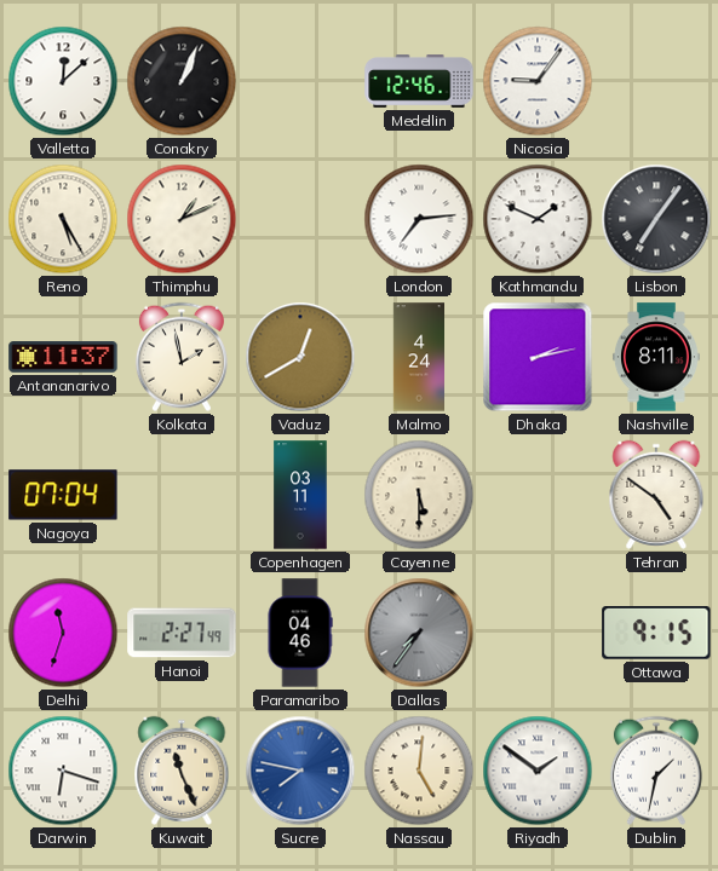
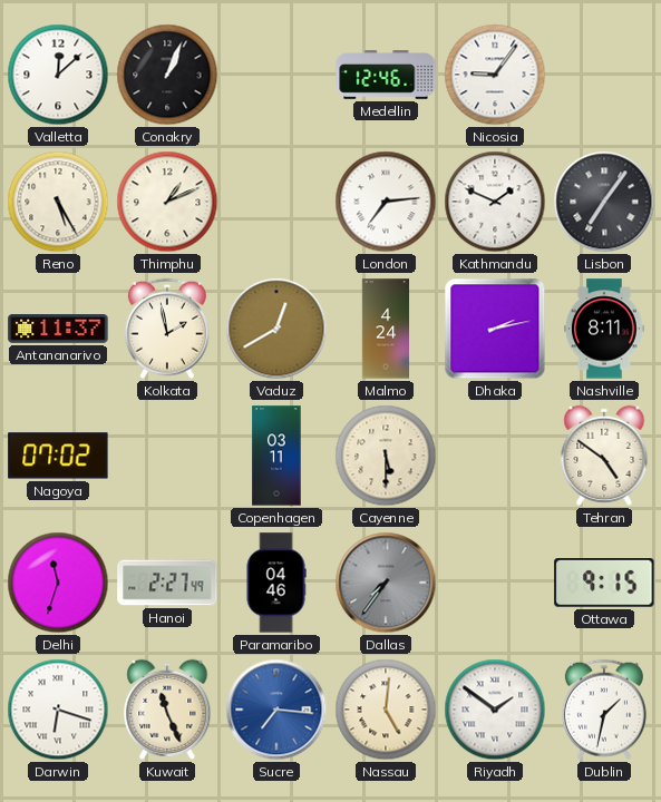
Nagoya: 07:04 -> 07:02 (58, 456)
Sucre: 7:47 -> 7:16 (276, 710)
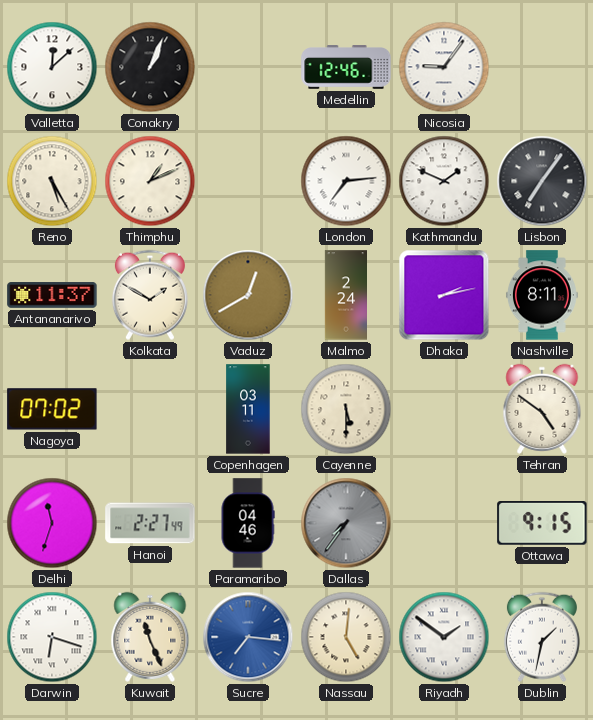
Kolkata: 1:58 -> 1:50 (150, 295)
Malmo: 4:24 -> 2:24 (345, 295)
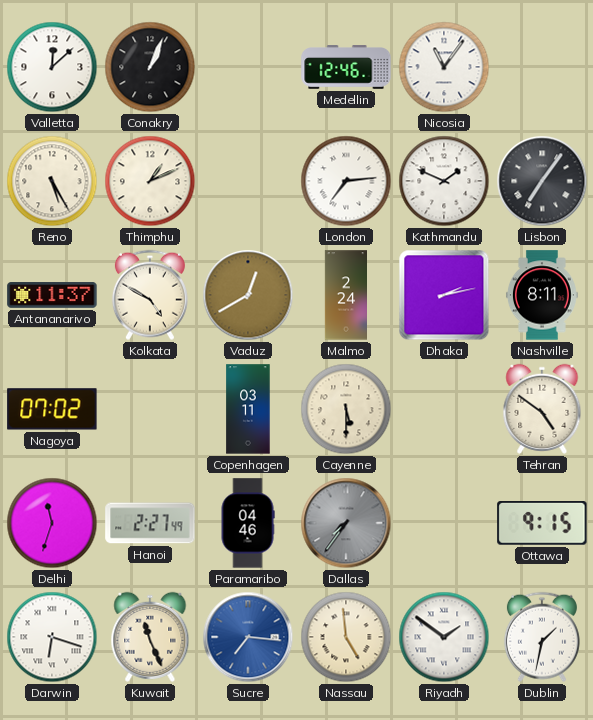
Nicosia: 9:06 -> 11:06 (444, 67)
Kolkata: 1:50 -> 4:50 (150, 295)
Nassau: 5:01 -> 4:59 (346, 637)
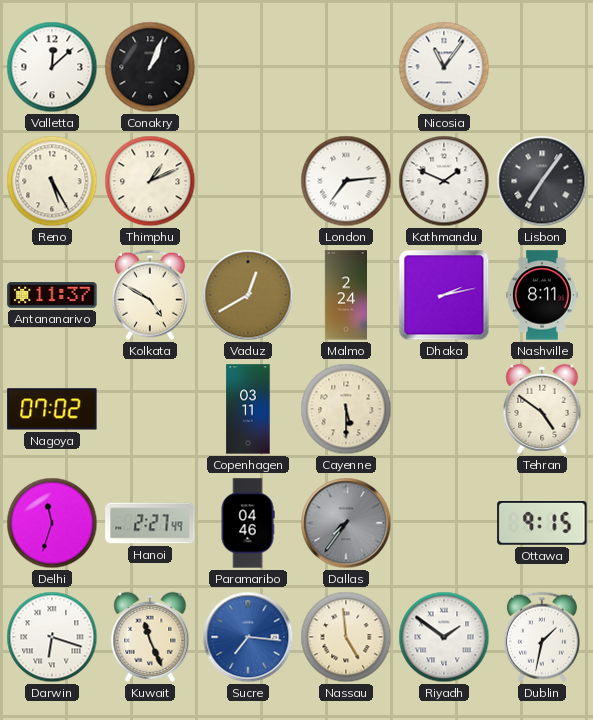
Medellin: 12:46 -> none (346, 67)
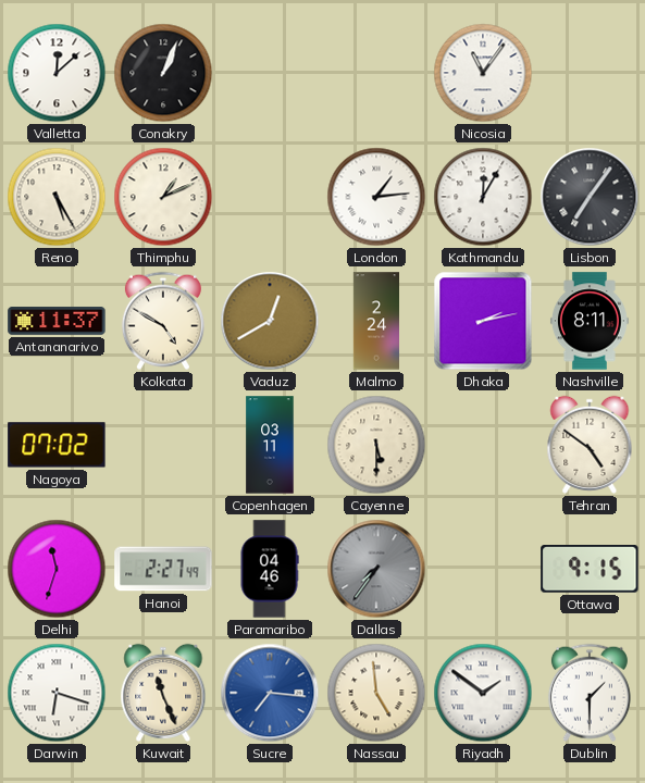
London: 7:14 -> 1:14 (376, 197)
Kathmandu: 1:49 -> 12:05 (483, 197)
Dublin: 1:32 -> 1:30 (590, 693)
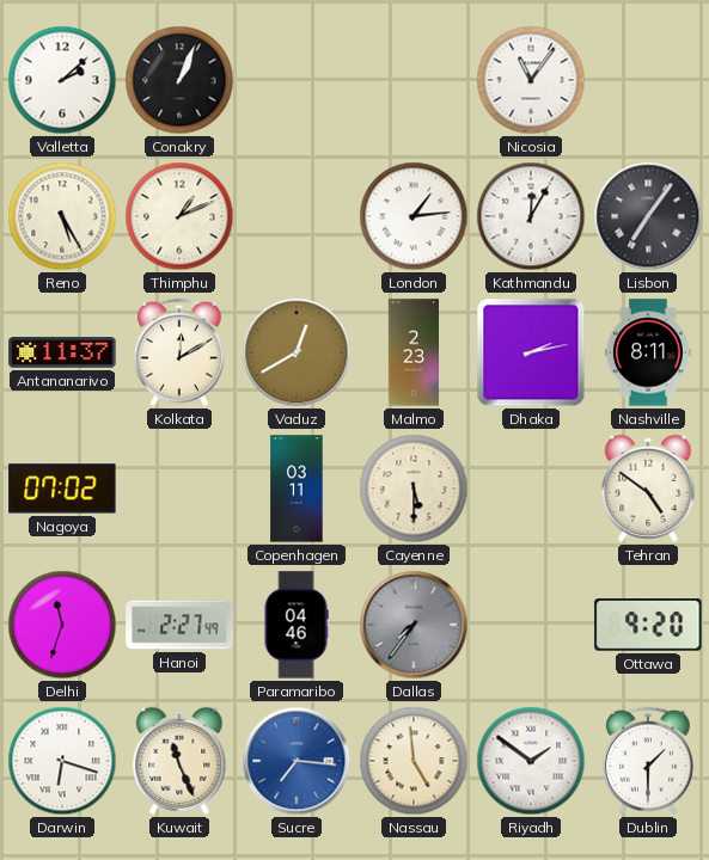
Valletta: 12:08 -> 2:08 (62, 80)
Kolkata: 4:50 -> 12:10 (179, 352)
Malmo: 2:24 -> 2:23 (412, 352)
Ottawa: 9:15 -> 9:20 (648, 626)
